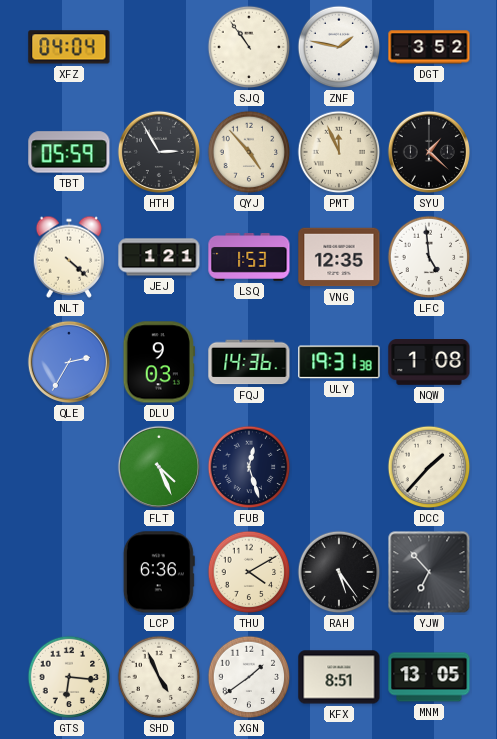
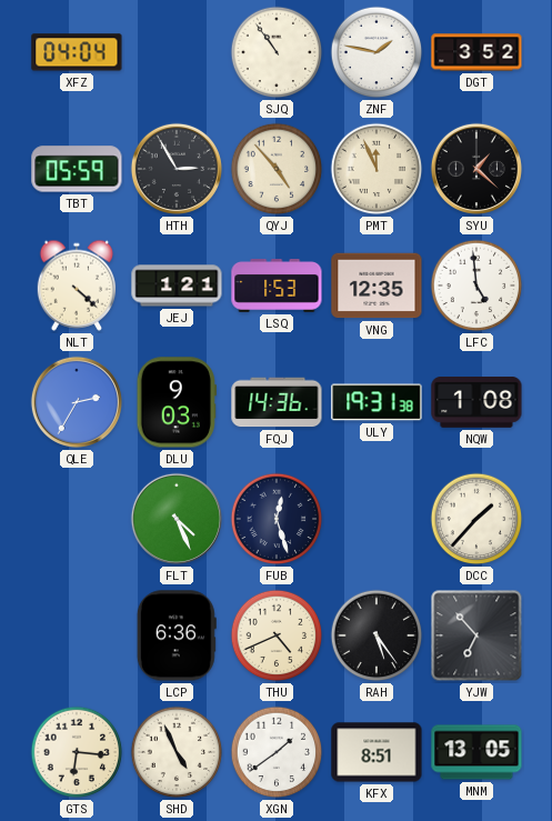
THU: 4:10 -> 4:41 (277, 635)
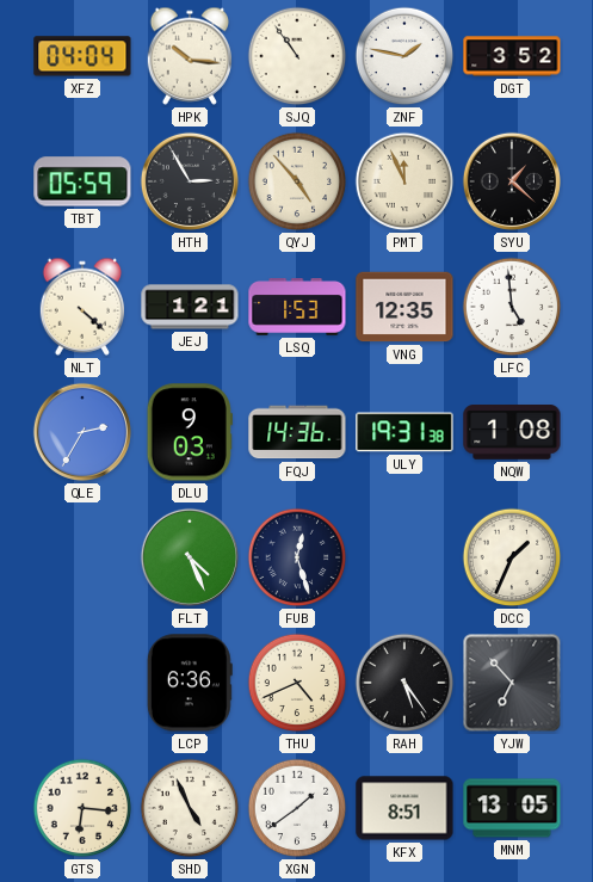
HPK: none -> 10:16 (190, 56)
DCC: 1:37 -> 1:34 (512, 557)
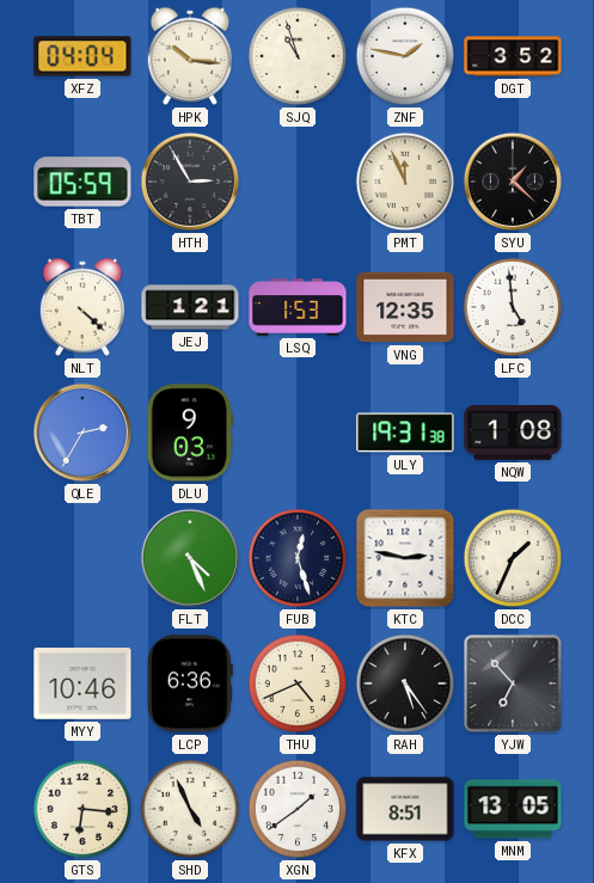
SJQ: 10:54 -> 10:57 (298, 56)
QYJ: 4:53 -> none (297, 181)
FQJ: 14:36 -> none (297, 432)
KTC: none -> 2:47 (405, 558)
MYY: none -> 10:46 (82, 685)
